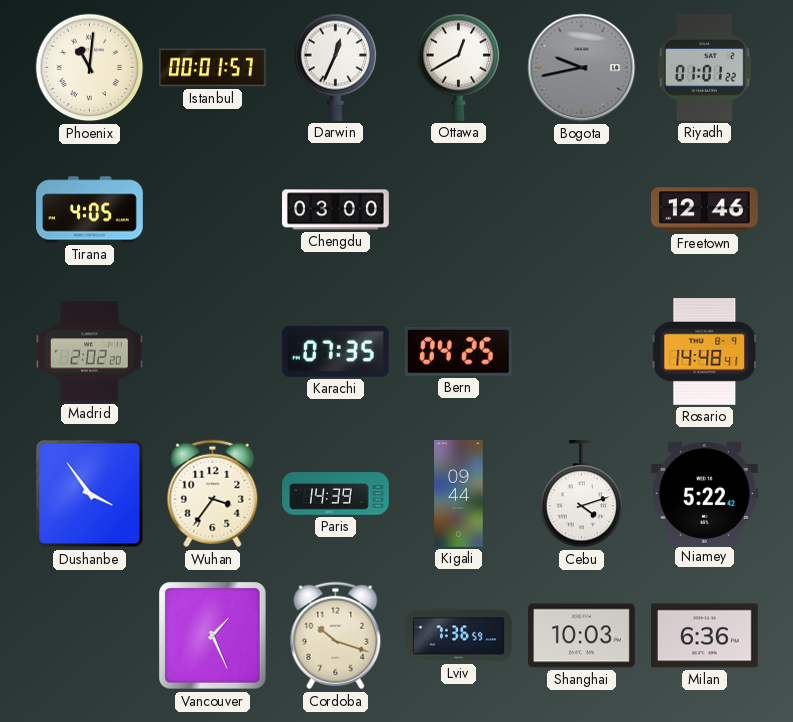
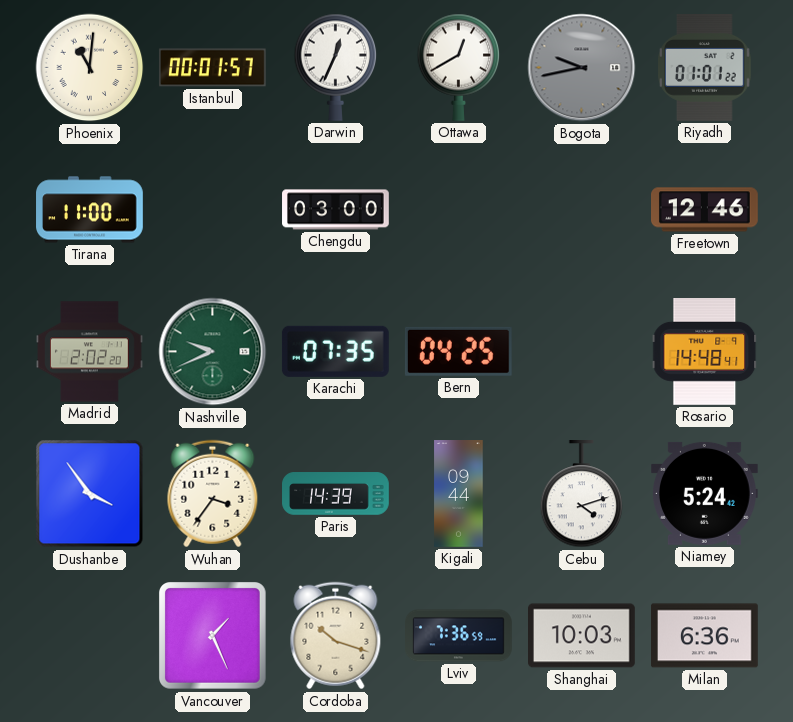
Tirana: 4:05 -> 11:00 (90, 210)
Nashville: none -> 9:41 (213, 352)
Niamey: 5:22 -> 5:24 (705, 493)
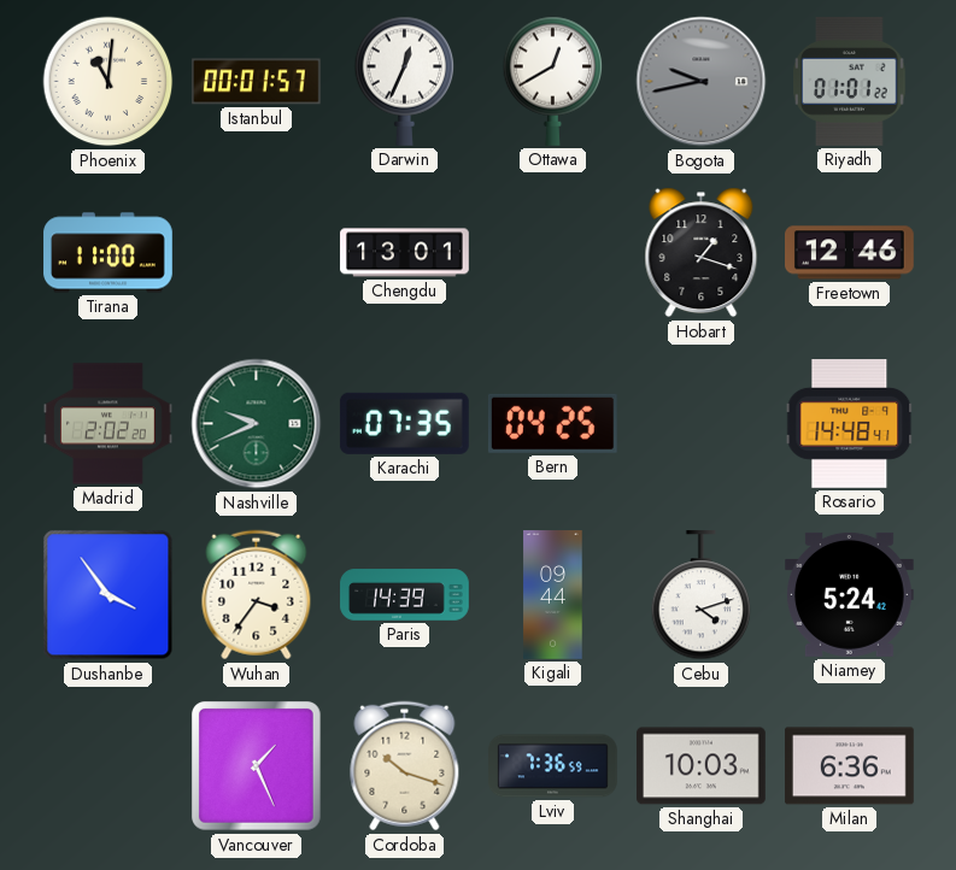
Chengdu: 03:00 -> 13:01 (405, 253)
Hobart: none -> 1:18 (702, 253)
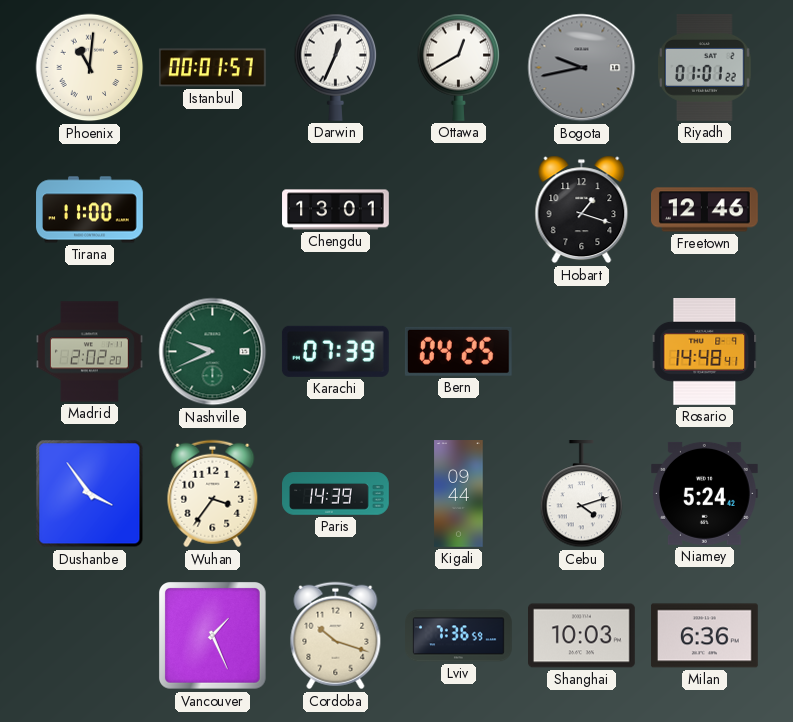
Karachi: 07:35 -> 07:39 (335, 351)
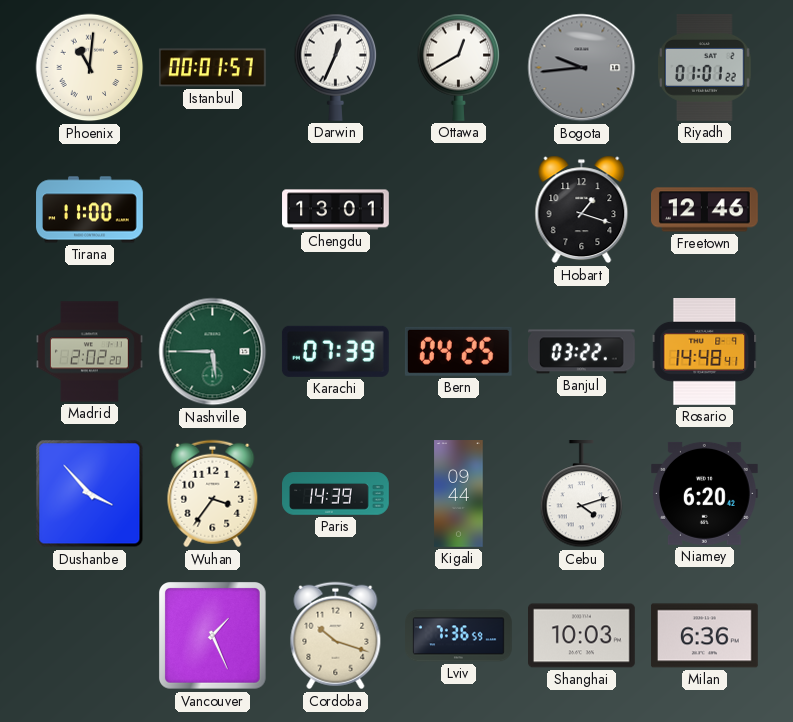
Bogota: 9:43 -> 9:44 (582, 68)
Nashville: 9:41 -> 5:45 (213, 352)
Banjul: none -> 03:22 (582, 352)
Dushanbe: 3:54 -> 3:53 (90, 494)
Niamey: 5:24 -> 6:20 (705, 493)
